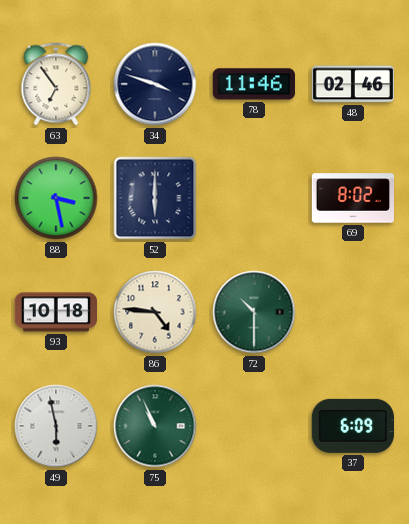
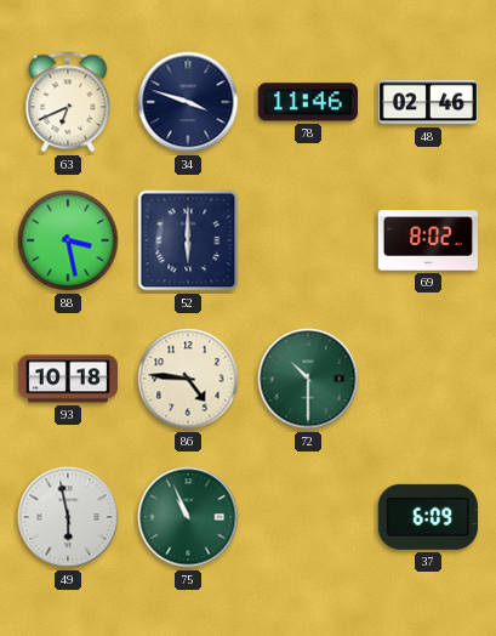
63: 6:54 -> 6:41 (68, 102)
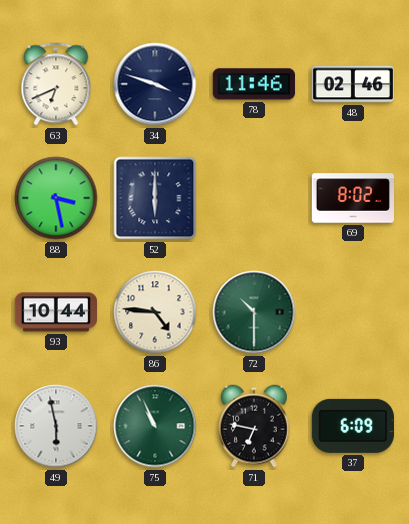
93: 10:18 -> 10:44 (55, 312)
71: none -> 6:47 (254, 426)
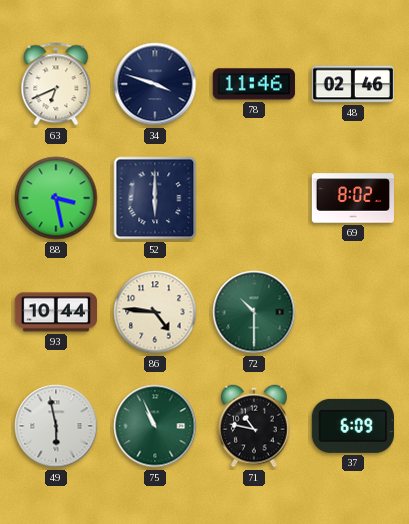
71: 6:47 -> 10:47 (254, 426)
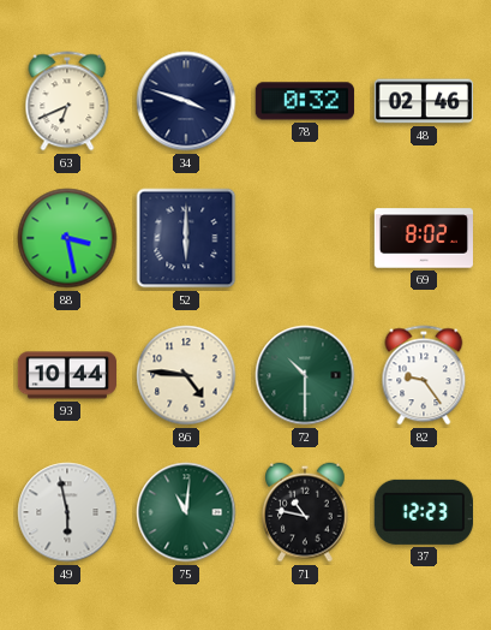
78: 11:46 -> 0:32 (305, 101)
82: none -> 9:24 (424, 375)
75: 10:56 -> 11:01 (186, 512)
37: 6:09 -> 12:23 (424, 512)
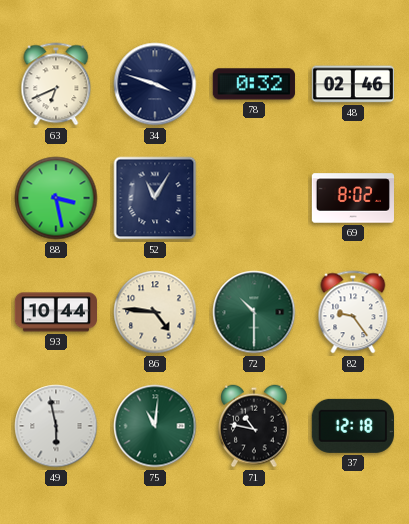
52: 6:00 -> 11:05 (155, 198)
37: 12:23 -> 12:18 (353, 426)
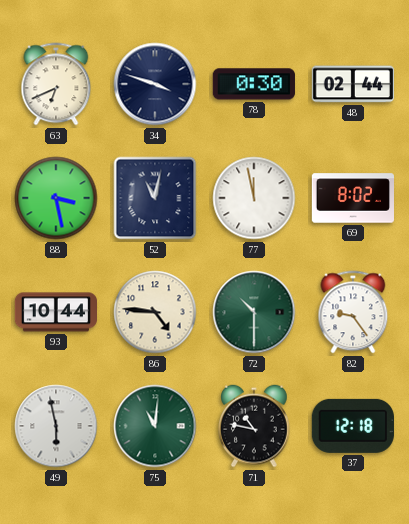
78: 0:32 -> 0:30 (254, 84)
48: 02:46 -> 02:44 (352, 84)
52: 11:05 -> 11:02 (155, 198)
77: none -> 11:58 (254, 198)
